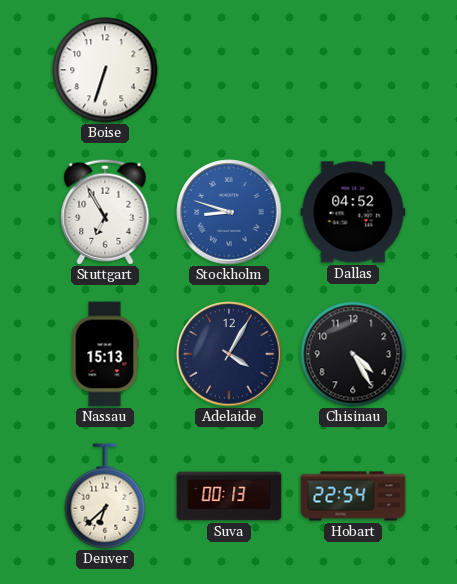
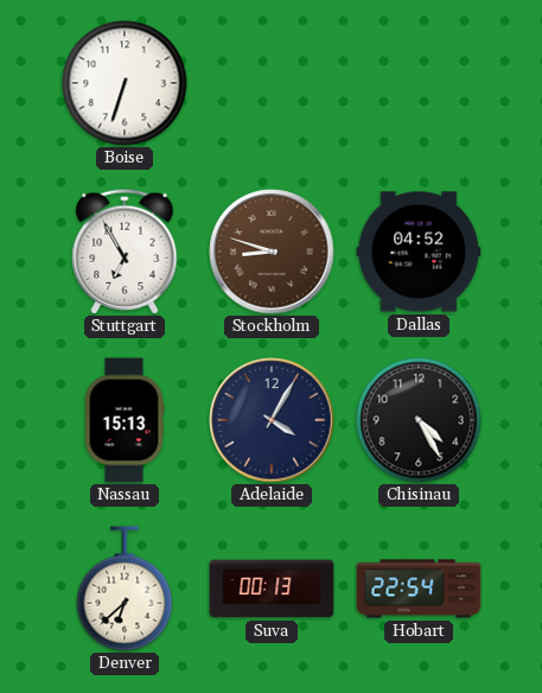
Stockholm dial: blue -> brown (272, 252)
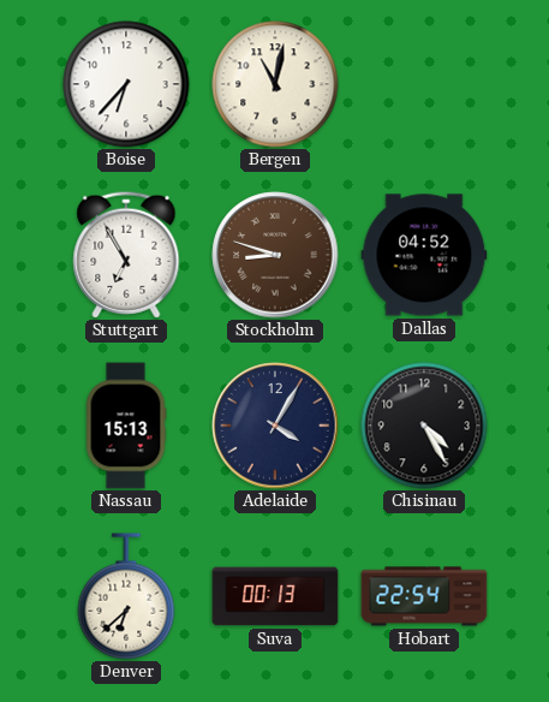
Boise: 6:33 -> 6:37 (126, 84)
Bergen: none -> 11:02 (275, 84)
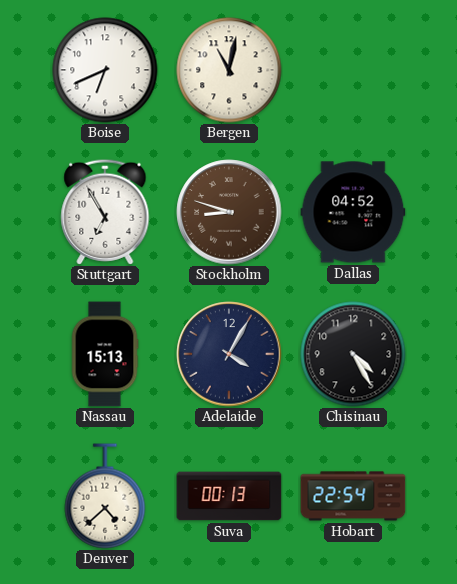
Boise: 6:37 -> 6:41 (105, 70)
Denver: 6:38 -> 4:38 (105, 496)
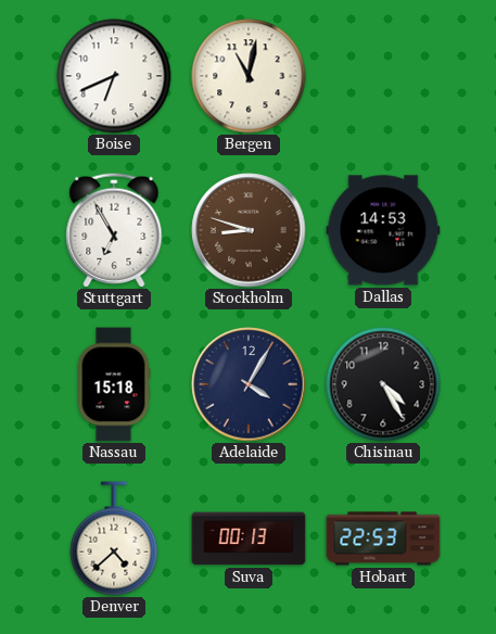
Dallas: 04:52 -> 14:53 (383, 230)
Nassau: 15:13 -> 15:18 (114, 384)
Hobart: 22:54 -> 22:53 (383, 538)
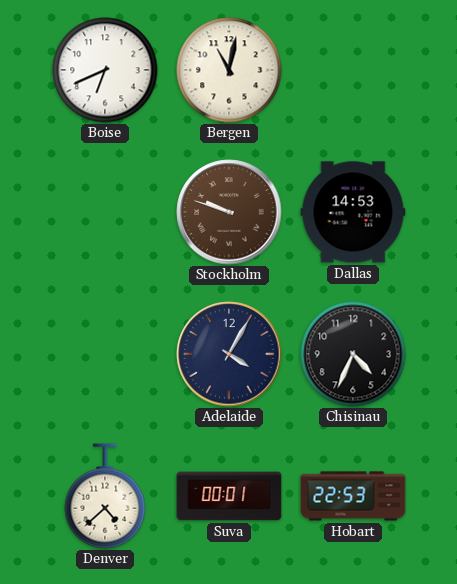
Stuttgart: 6:55 -> none (114, 230)
Stockholm: 8:48 -> 9:48 (229, 212)
Nassau: 15:18 -> none (114, 384)
Chisinau: 4:25 -> 4:34 (353, 354)
Suva: 00:13 -> 00:01 (229, 496)
